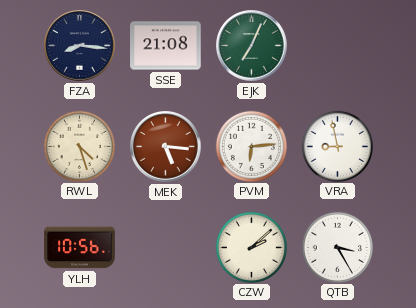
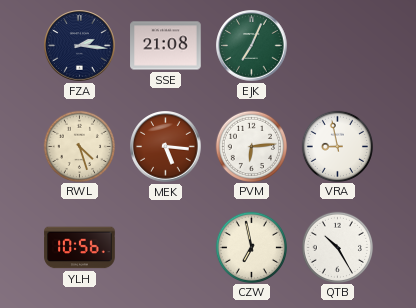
FZA: 8:16 -> 2:16 (80, 46)
CZW: 2:08 -> 6:58 (251, 247)
QTB: 3:25 -> 10:25 (337, 247)
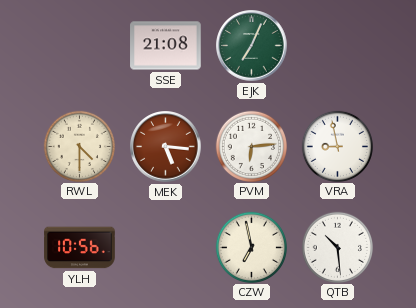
FZA: 2:16 -> none (80, 46)
RWL: 4:27 -> 4:30 (79, 146)
QTB: 10:25 -> 10:29 (337, 247)
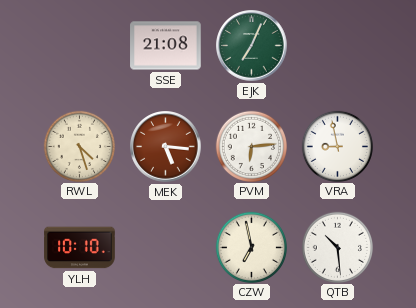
RWL: 4:30 -> 4:27 (79, 146)
YLH: 10:56 -> 10:10 (80, 248)
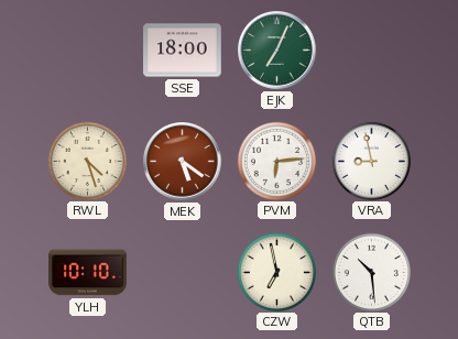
SSE: 21:08 -> 18:00 (183, 51)
MEK: 5:16 -> 5:21 (183, 162)
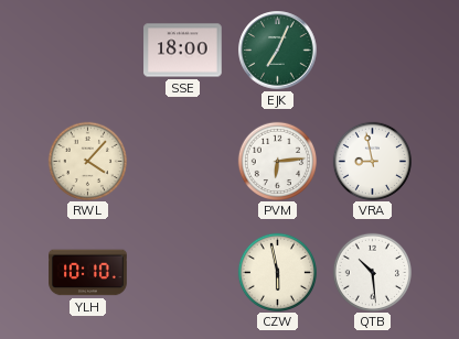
RWL: 4:27 -> 4:07 (87, 161)
MEK: 5:21 -> none (183, 162)
CZW: 6:58 -> 5:58 (277, 272)
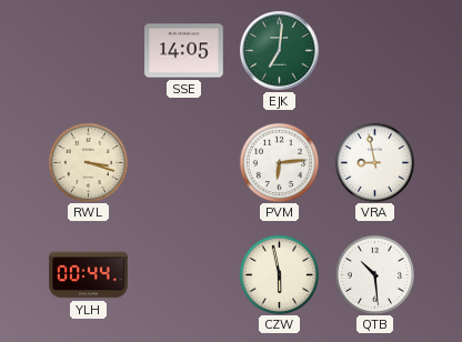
SSE: 18:00 -> 14:05 (184, 51)
EJK: 7:04 -> 7:01 (280, 51)
RWL: 4:07 -> 3:18 (88, 162)
YLH: 10:10 -> 00:44 (89, 275)
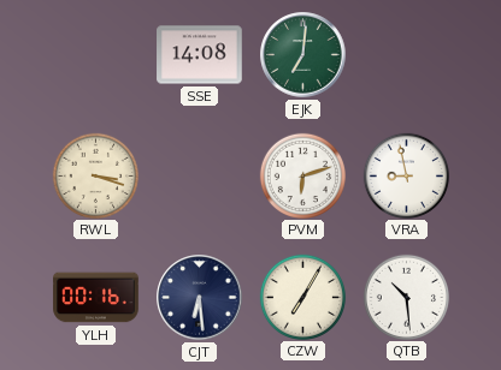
SSE: 14:05 -> 14:08 (200, 55)
PVM: 6:14 -> 6:12 (302, 175)
YLH: 00:44 -> 00:16 (96, 298)
CJT: none -> 6:29 (200, 298)
CZW: 5:58 -> 7:05 (302, 297)
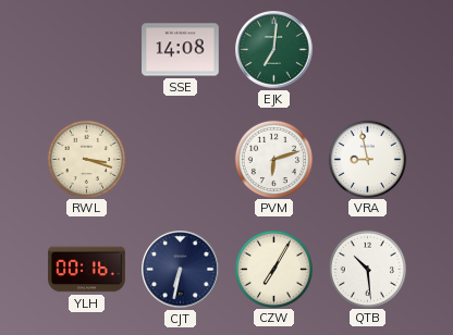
CJT: 6:29 -> 6:32 (181, 270)
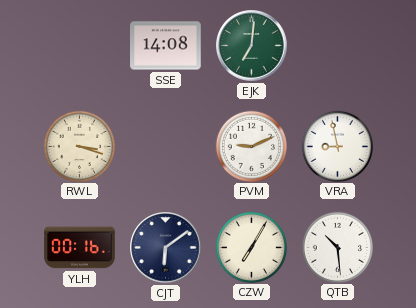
PVM: 6:12 -> 9:11 (251, 146)
CJT: 6:32 -> 6:09 (166, 248)
